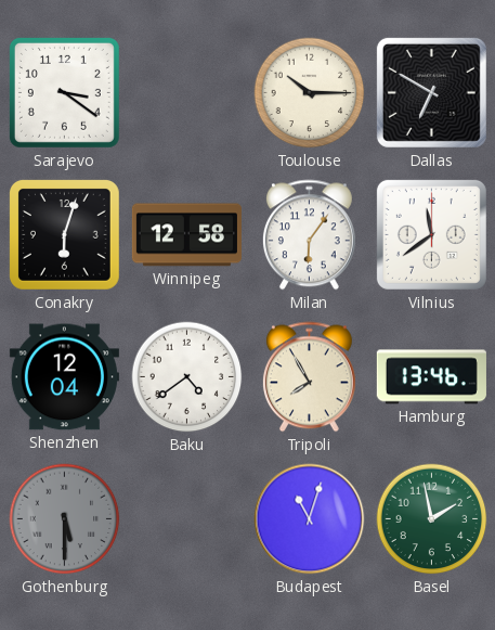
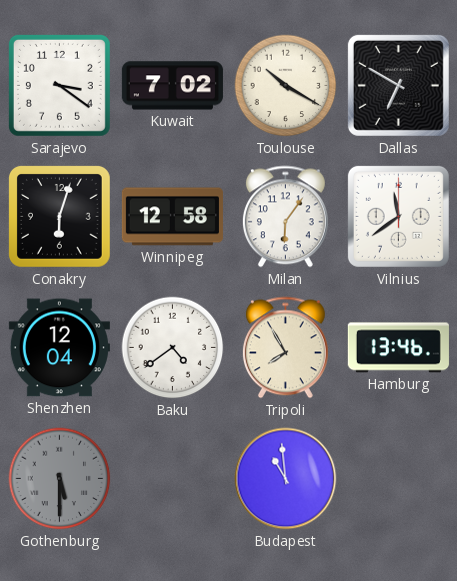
Kuwait: none -> 7:02 (172, 86)
Toulouse: 10:15 -> 10:20 (286, 86)
Budapest: 11:03 -> 10:59 (286, 479)
Basel: 1:58 -> none (432, 519)
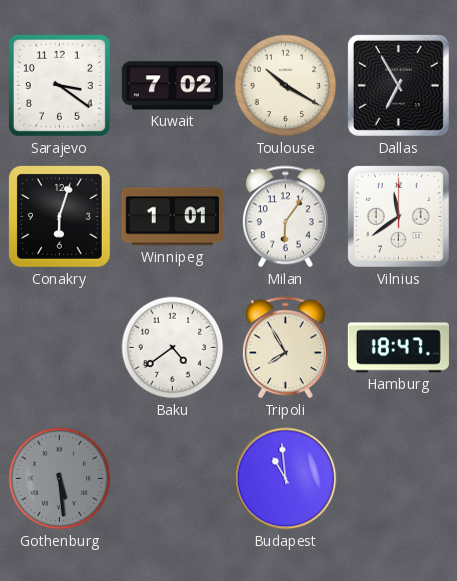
Dallas: 6:50 -> 6:55 (398, 85)
Winnipeg: 12:58 -> 1:01 (172, 217)
Shenzhen: 12:04 -> none (59, 348)
Hamburg: 13:46 -> 18:47 (398, 348)
Gothenburg: 5:30 -> 5:29 (60, 479)
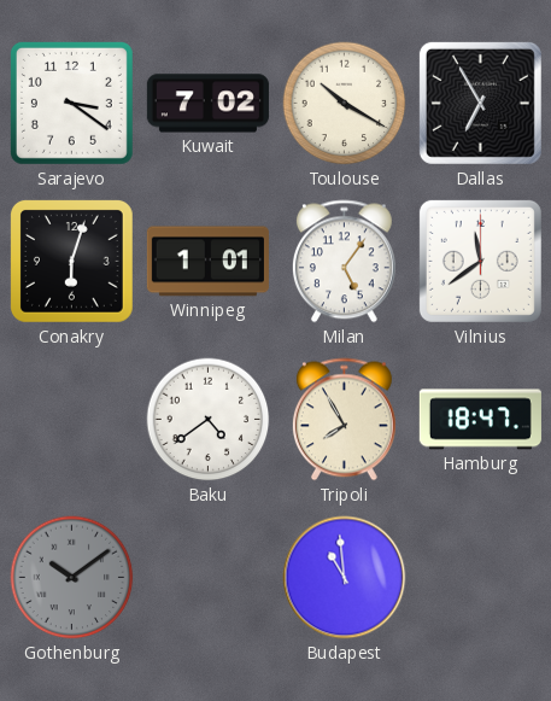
Milan: 6:06 -> 5:06 (344, 262)
Gothenburg: 5:29 -> 10:09 (72, 578)
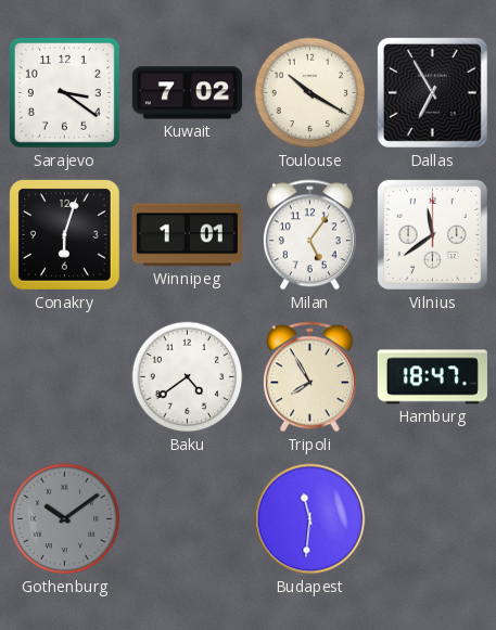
Budapest: 10:59 -> 11:31 (310, 519)
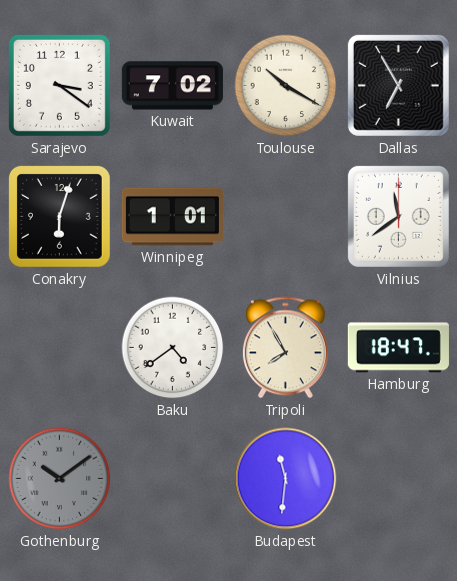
Milan: 5:06 -> none (309, 235)
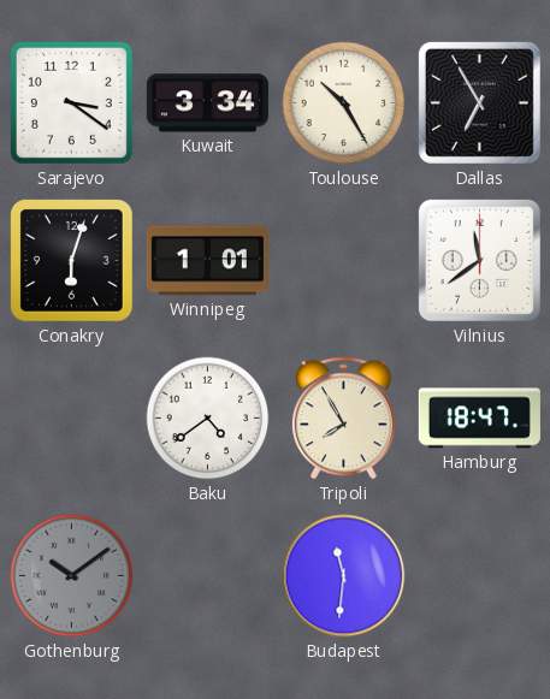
Kuwait: 7:02 -> 3:34 (207, 103)
Toulouse: 10:20 -> 10:25 (344, 103)
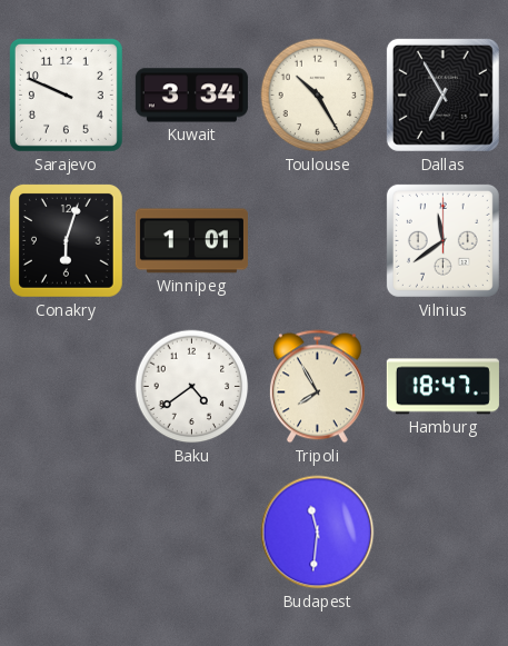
Sarajevo: 3:21 -> 9:49 (66, 95)
Gothenburg: 10:09 -> none (72, 576)
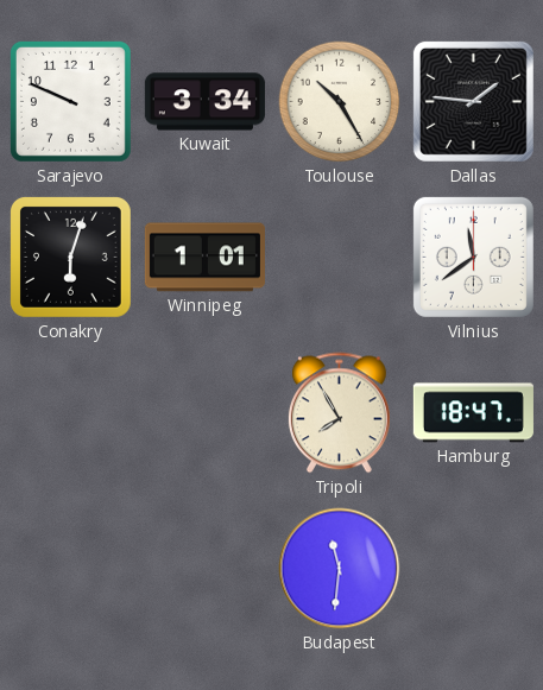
Dallas: 6:55 -> 1:46 (473, 101)
Baku: 4:39 -> none (192, 387)
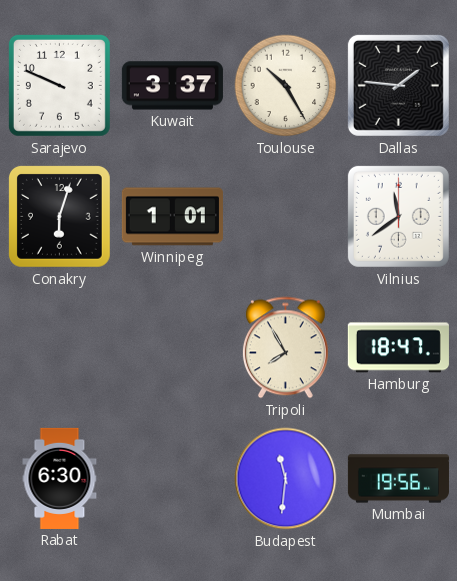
Kuwait: 3:34 -> 3:37 (172, 86)
Rabat: none -> 6:30 (60, 478)
Mumbai: none -> 19:56 (398, 479)
